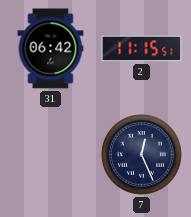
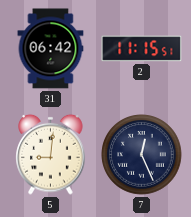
5: none -> 9:01 (51, 154)
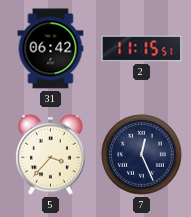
5: 9:01 -> 3:37 (51, 154)
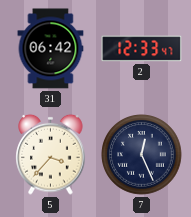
2: 11:15 -> 12:33 (142, 49)
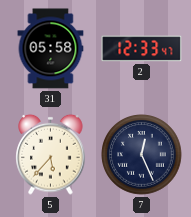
31: 06:42 -> 05:58 (51, 49)
5: 3:37 -> 5:37 (51, 154)
